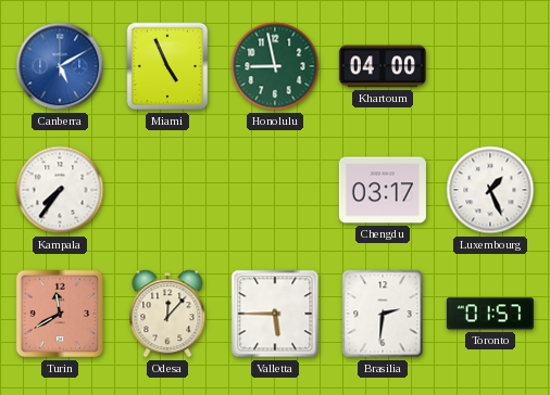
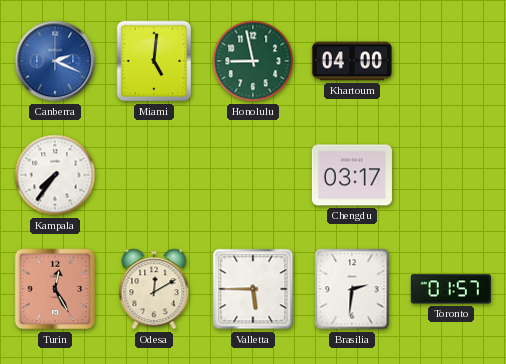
Canberra: 5:10 -> 2:19 (55, 61)
Miami: 4:56 -> 5:01 (154, 61)
Luxembourg: 1:26 -> none (490, 190)
Turin: 11:40 -> 12:25 (55, 289)
Odesa: 12:07 -> 12:10 (154, 289)
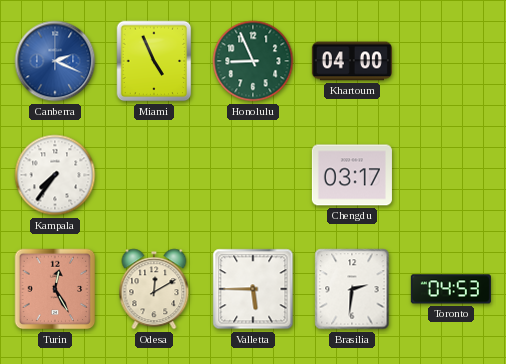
Miami: 5:01 -> 4:56 (154, 61)
Honolulu: 8:58 -> 8:56 (253, 61)
Toronto: 01:57 -> 04:53 (451, 289)
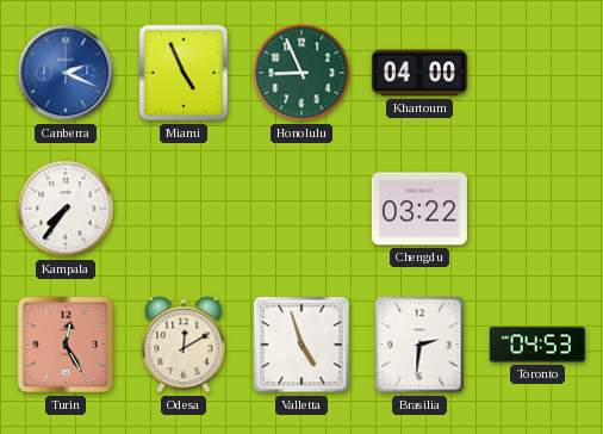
Chengdu: 03:17 -> 03:22 (419, 209)
Valletta: 5:45 -> 4:57 (301, 345)
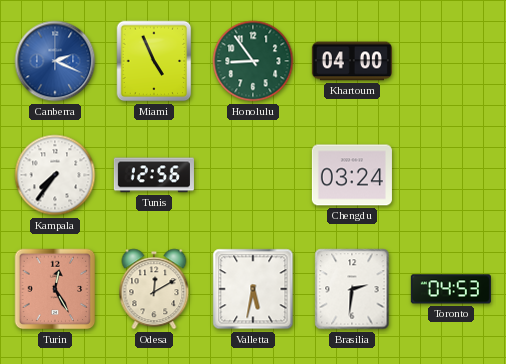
Honolulu: 8:56 -> 8:54 (253, 61)
Tunis: none -> 12:56 (154, 175)
Chengdu: 03:22 -> 03:24 (352, 175)
Valletta: 4:57 -> 5:32 (253, 289)
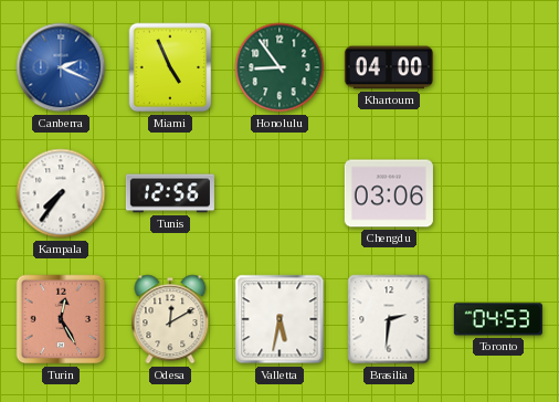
Chengdu: 03:24 -> 03:06 (389, 193)
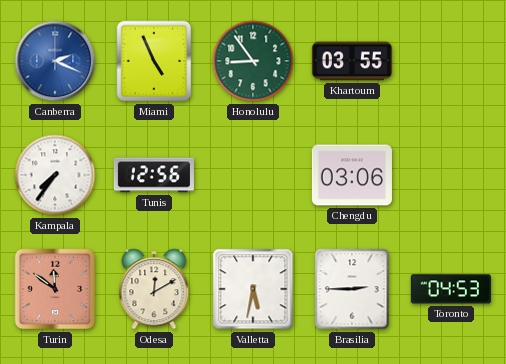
Khartoum: 04:00 -> 03:55 (352, 61)
Turin: 12:25 -> 11:51 (55, 289)
Brasilia: 2:31 -> 2:45 (352, 289)
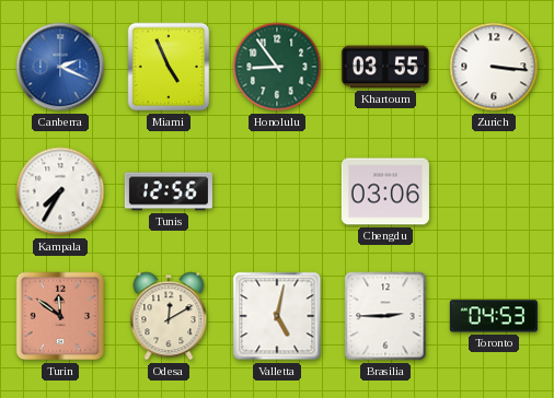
Zurich: none -> 3:16 (494, 67)
Kampala: 7:36 -> 7:35 (60, 191)
Valletta: 5:32 -> 5:02 (277, 316)
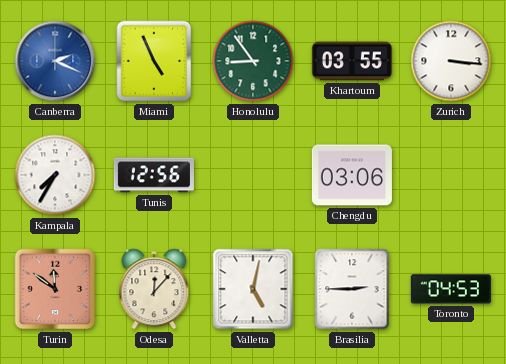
Odesa: 12:10 -> 12:07 (154, 289)
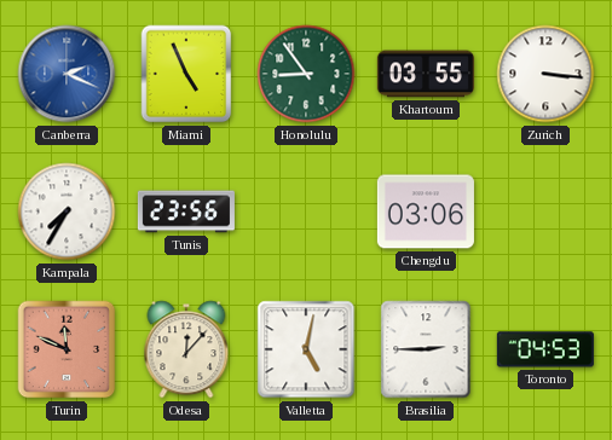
Tunis: 12:56 -> 23:56 (186, 212)
Turin: 11:51 -> 11:49 (67, 349)
